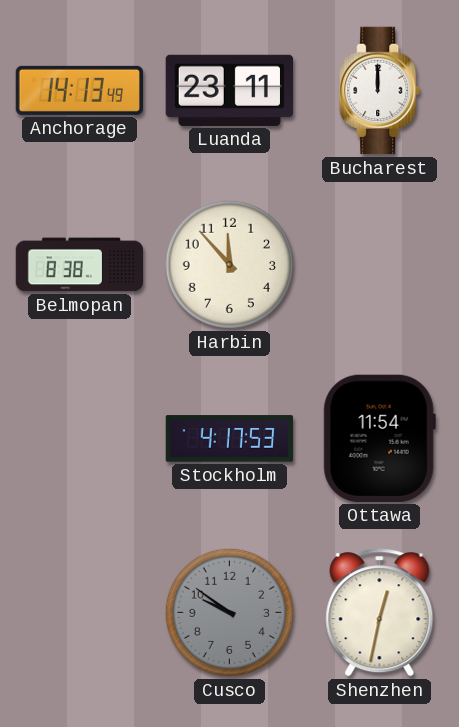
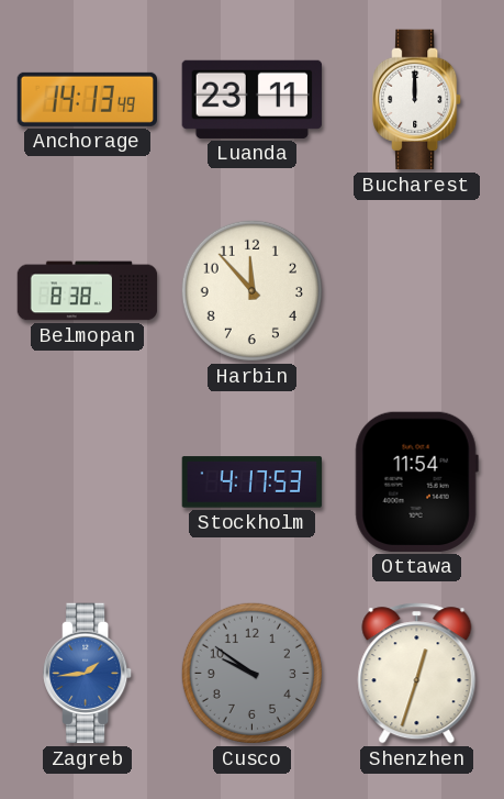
Zagreb: none -> 1:44 (88, 674)
Shenzhen: 12:32 -> 12:33 (417, 674)
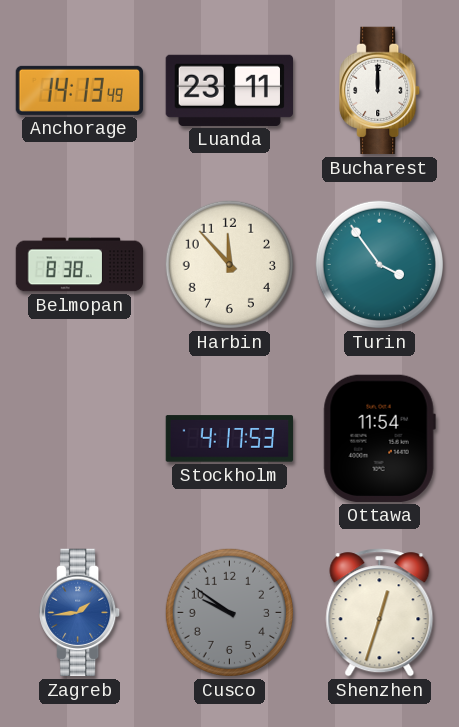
Turin: none -> 3:54 (379, 264)
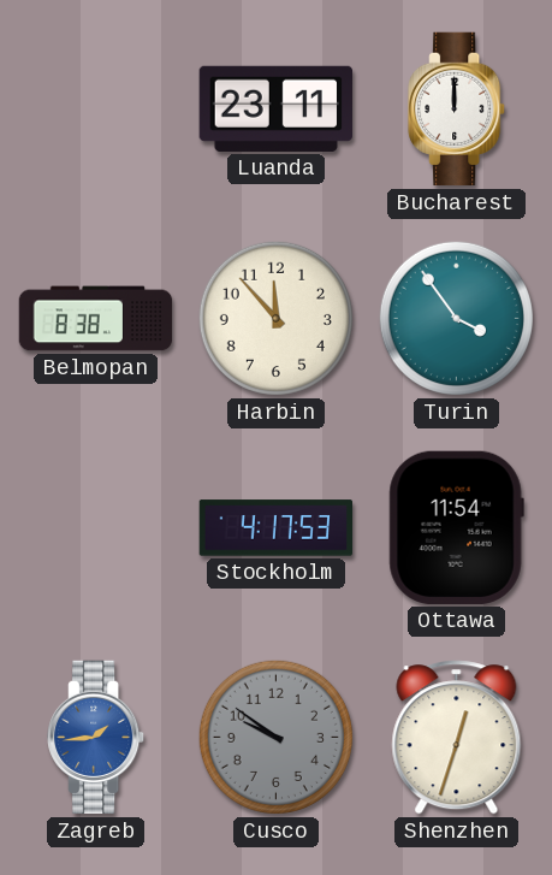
Anchorage: 14:13 -> none (79, 90)
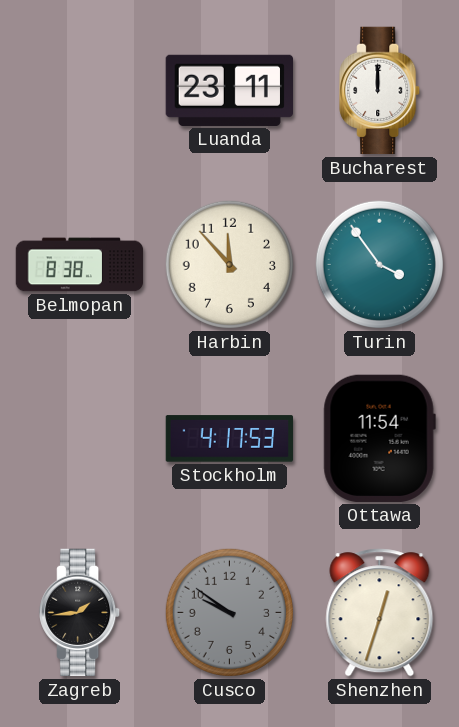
Zagreb dial: blue -> black (80, 613)
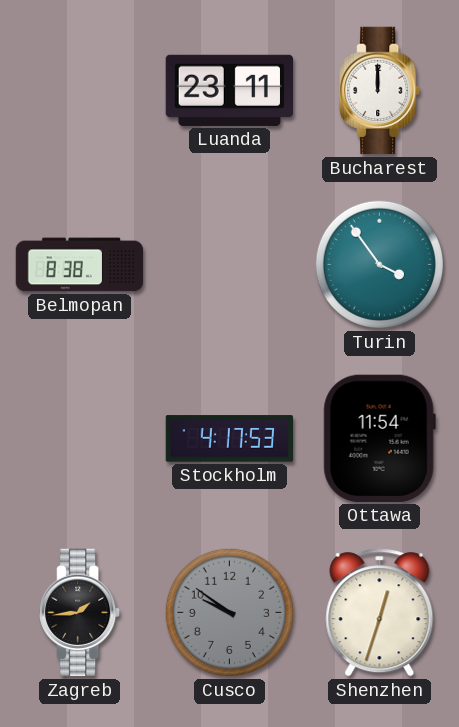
Harbin: 11:53 -> none (229, 264)
